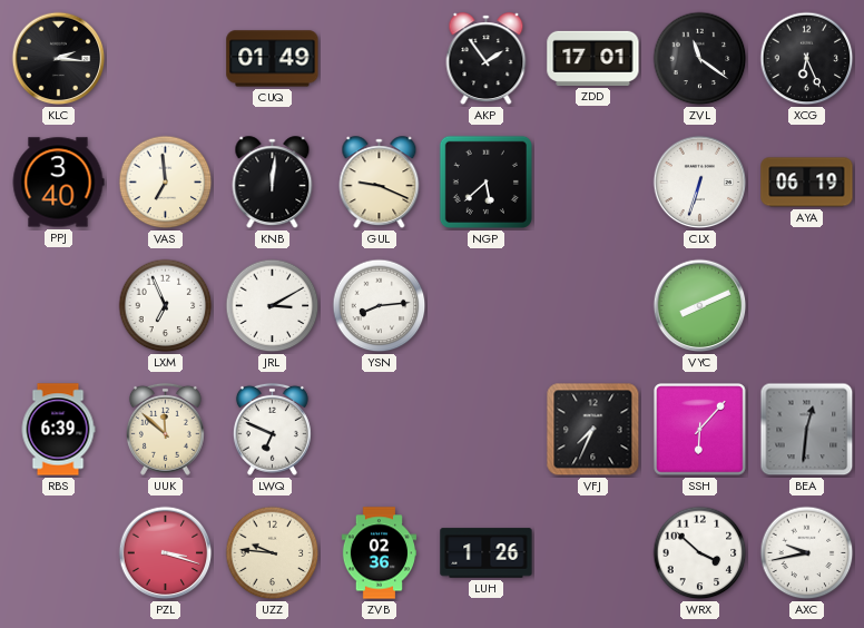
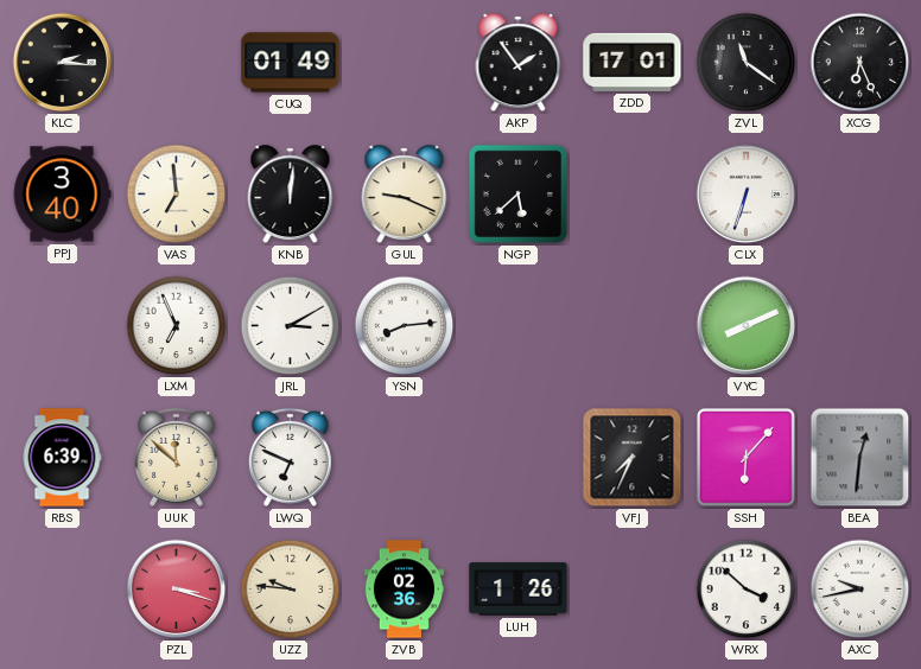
AYA: 06:19 -> none (807, 183)
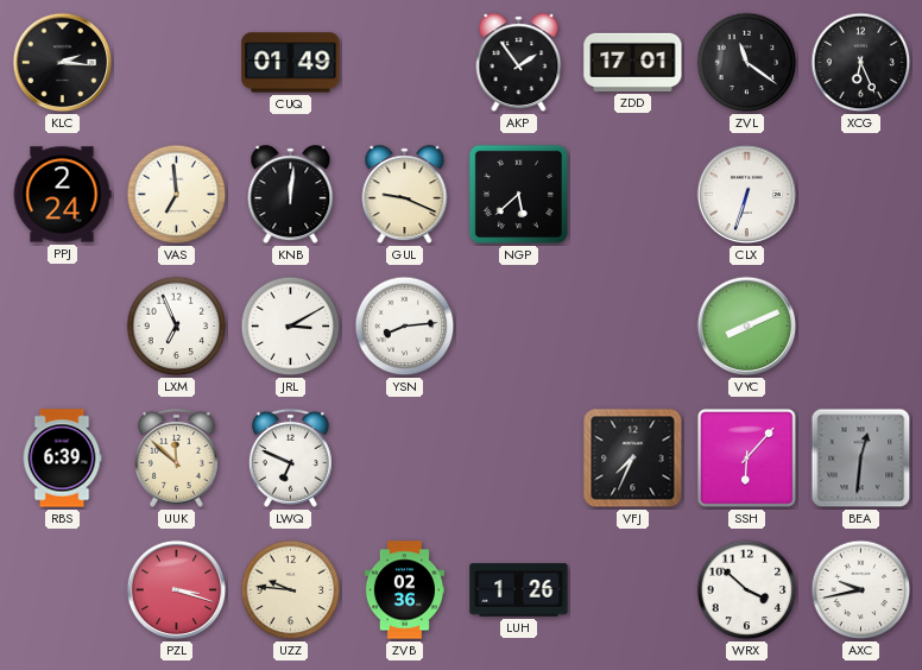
PPJ: 3:40 -> 2:24 (62, 195)
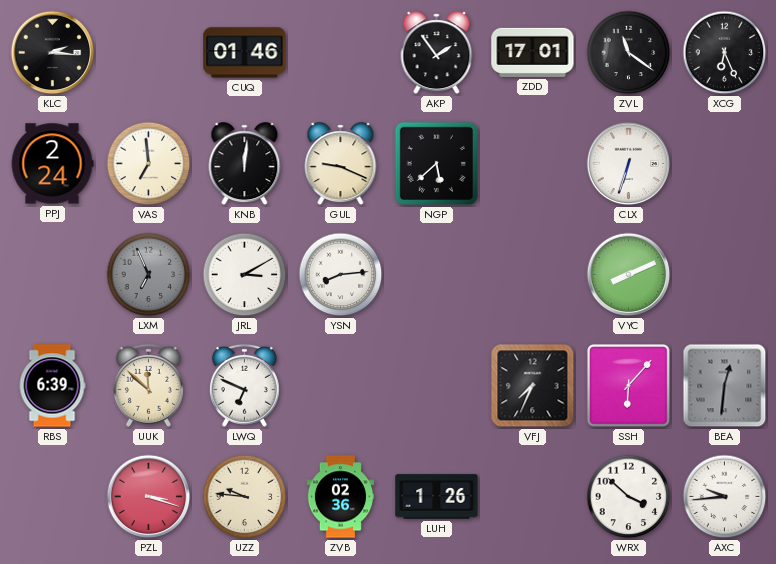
CUQ: 01:49 -> 01:46 (245, 53)
LXM dial: white -> grey (149, 275)
AXC: 9:43 -> 9:44 (725, 497)
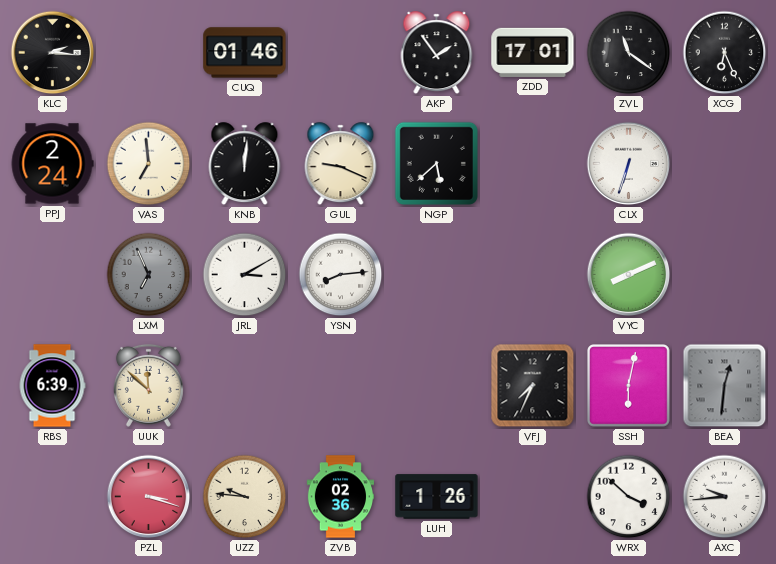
LWQ: 6:49 -> none (244, 385)
SSH: 6:07 -> 6:02 (629, 386)
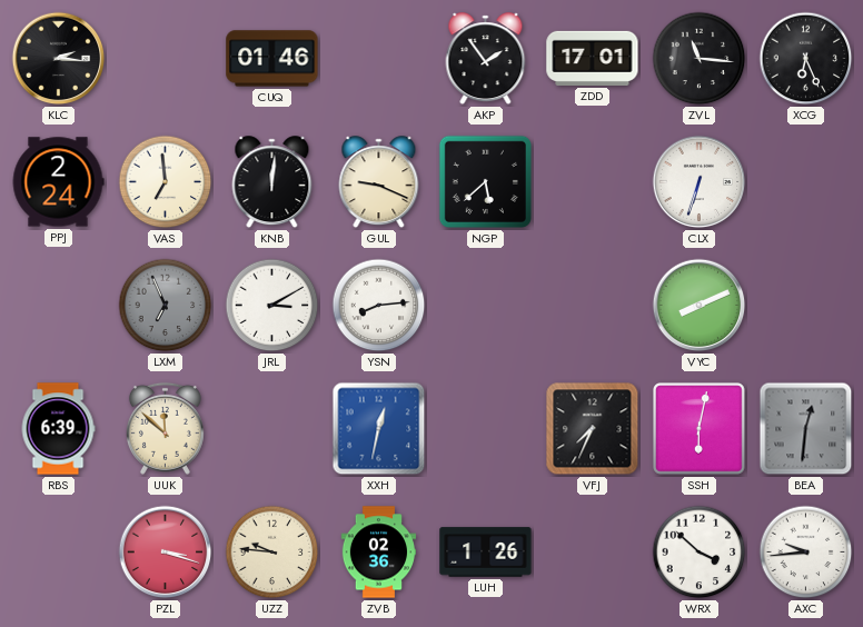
ZVL: 11:21 -> 11:16 (700, 59)
XXH: none -> 12:32 (379, 429)
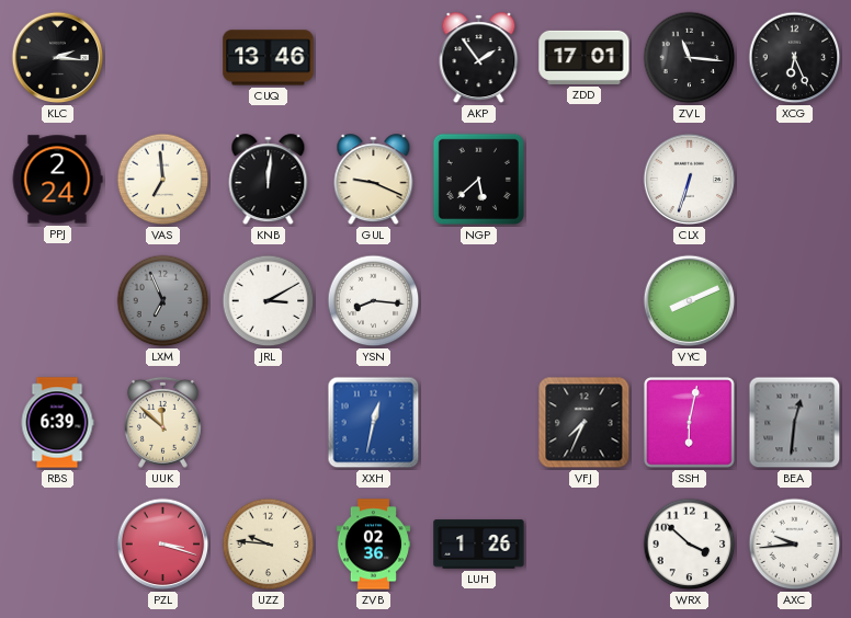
CUQ: 01:46 -> 13:46 (269, 58)
YSN: 8:14 -> 8:16 (374, 301)
